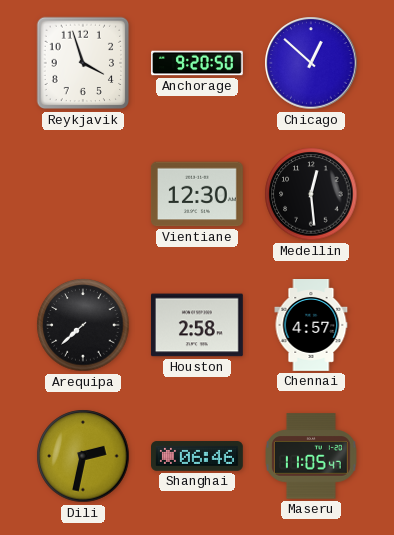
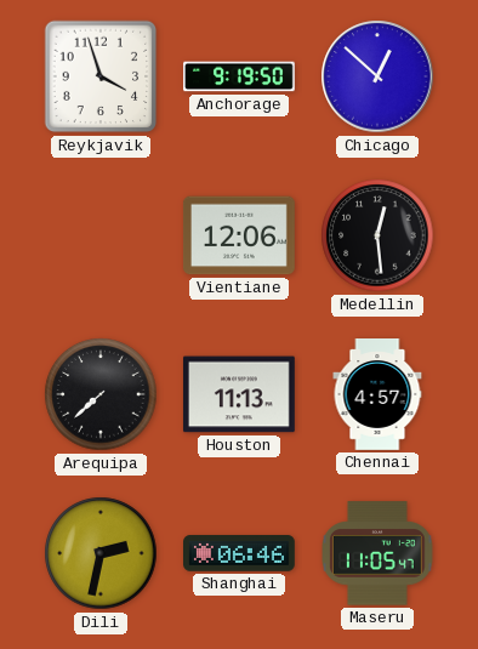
Anchorage: 9:20 -> 9:19 (240, 76)
Vientiane: 12:30 -> 12:06 (239, 235)
Houston: 2:58 -> 11:13 (239, 394)
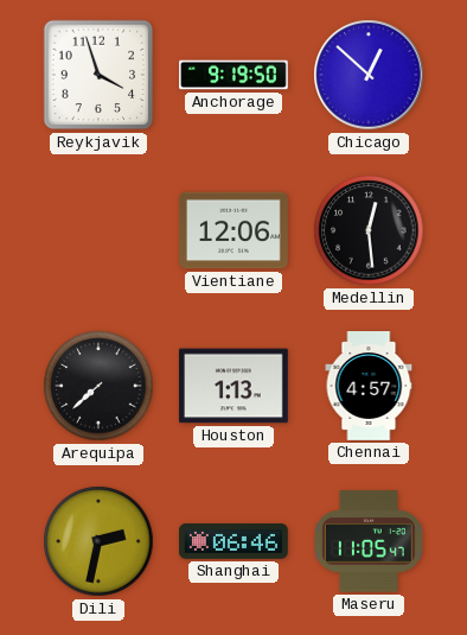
Houston: 11:13 -> 1:13 (233, 386)
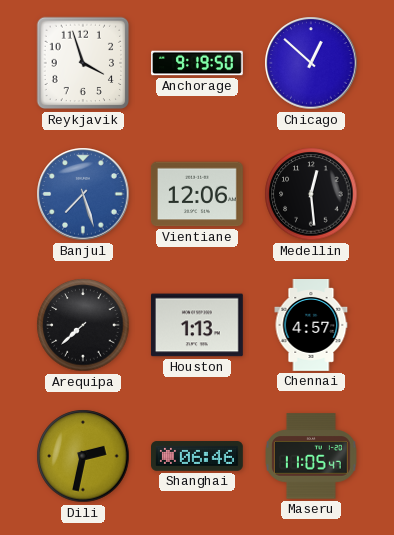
Banjul: none -> 7:27 (83, 194)
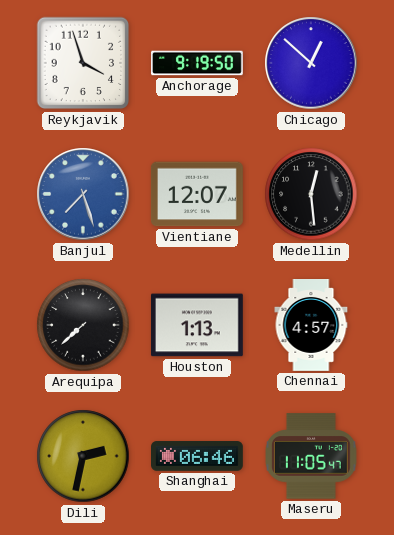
Vientiane: 12:06 -> 12:07 (197, 194)
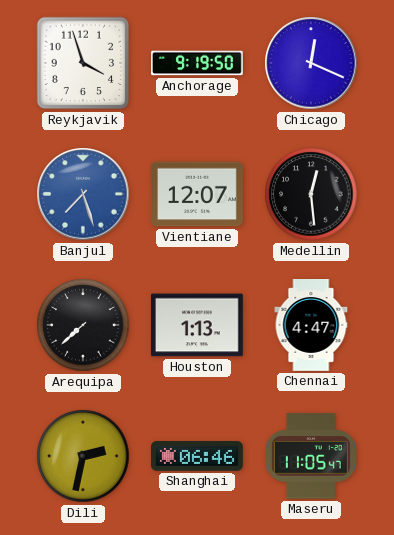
Chicago: 12:52 -> 12:19 (311, 63)
Chennai: 4:57 -> 4:47 (311, 326)
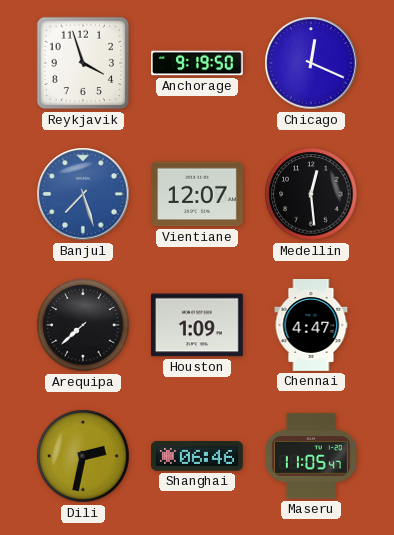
Houston: 1:13 -> 1:09 (197, 325)
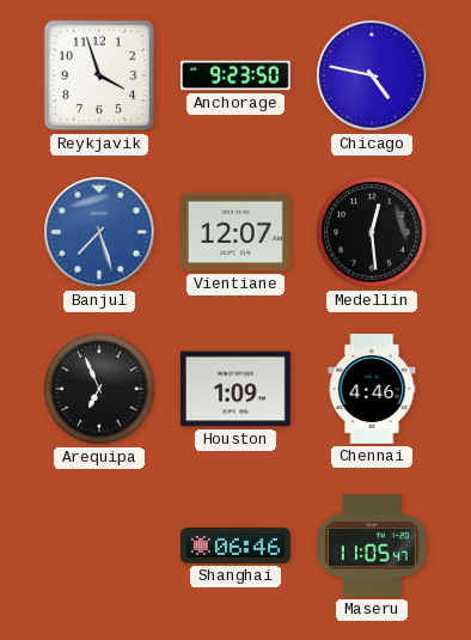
Anchorage: 9:19 -> 9:23 (237, 75)
Chicago: 12:19 -> 4:47 (372, 75)
Arequipa: 7:38 -> 6:56 (99, 389)
Chennai: 4:47 -> 4:46 (372, 390)
Dili: 2:32 -> none (83, 456)
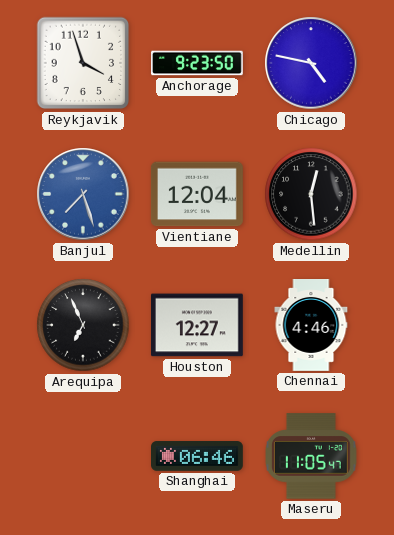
Vientiane: 12:07 -> 12:04 (197, 194)
Houston: 1:09 -> 12:27 (197, 325)
